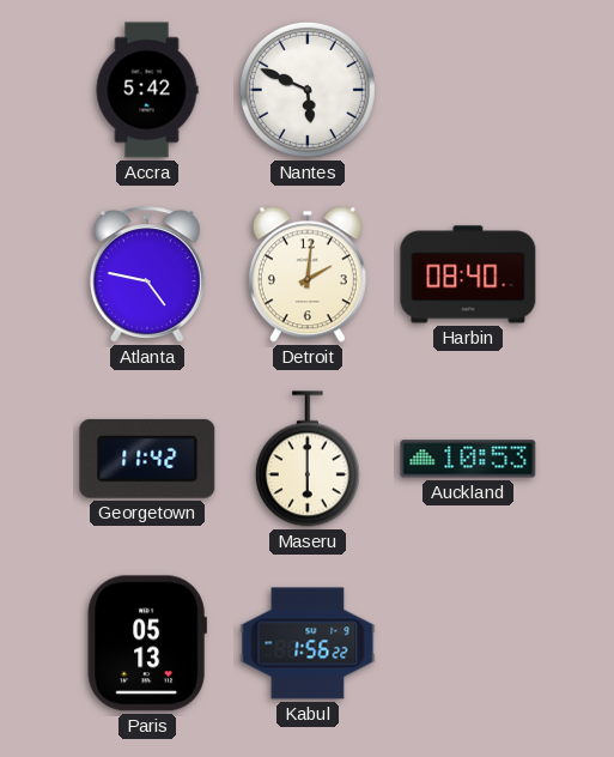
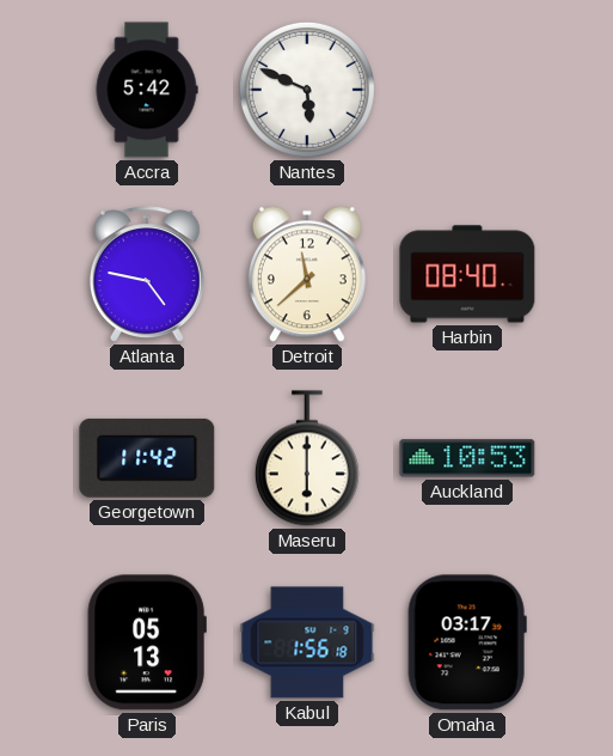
Detroit: 2:01 -> 11:38 (307, 274)
Kabul: 1:56:22 -> 1:56:18 (307, 642)
Omaha: none -> 03:17 (467, 642)
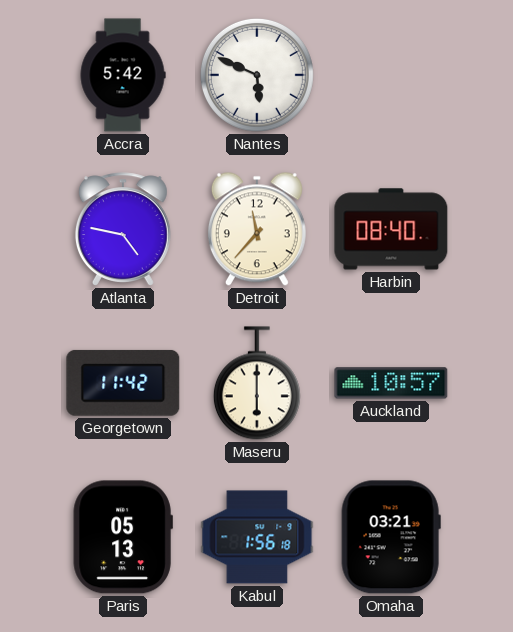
Detroit: 11:38 -> 11:37 (257, 229)
Auckland: 10:53 -> 10:57 (391, 383)
Omaha: 03:17 -> 03:21 (391, 537)
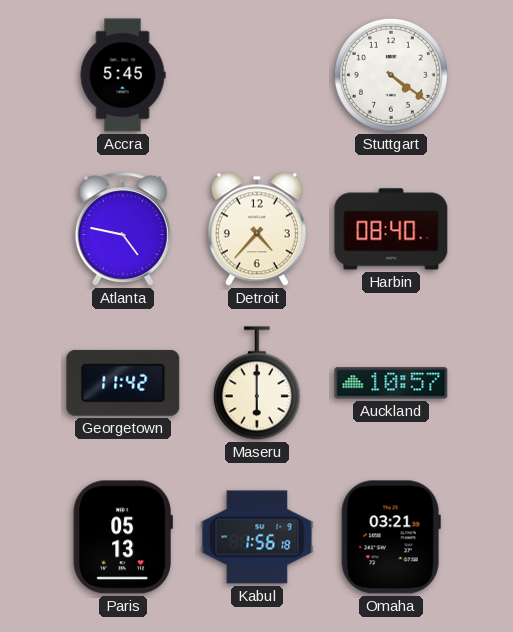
Accra: 5:42 -> 5:45 (123, 75)
Nantes: 5:49 -> none (257, 75)
Stuttgart: none -> 4:21 (391, 75)
Detroit: 11:37 -> 4:37 (257, 229)
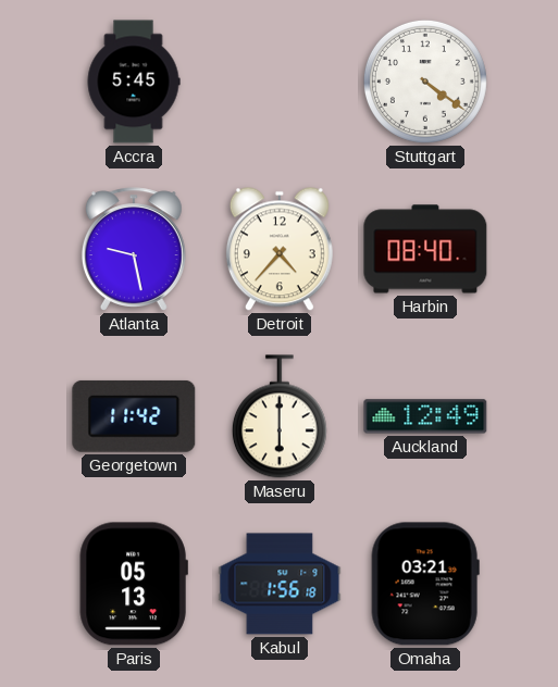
Atlanta: 4:47 -> 9:28 (134, 249)
Auckland: 10:57 -> 12:49 (425, 416)
